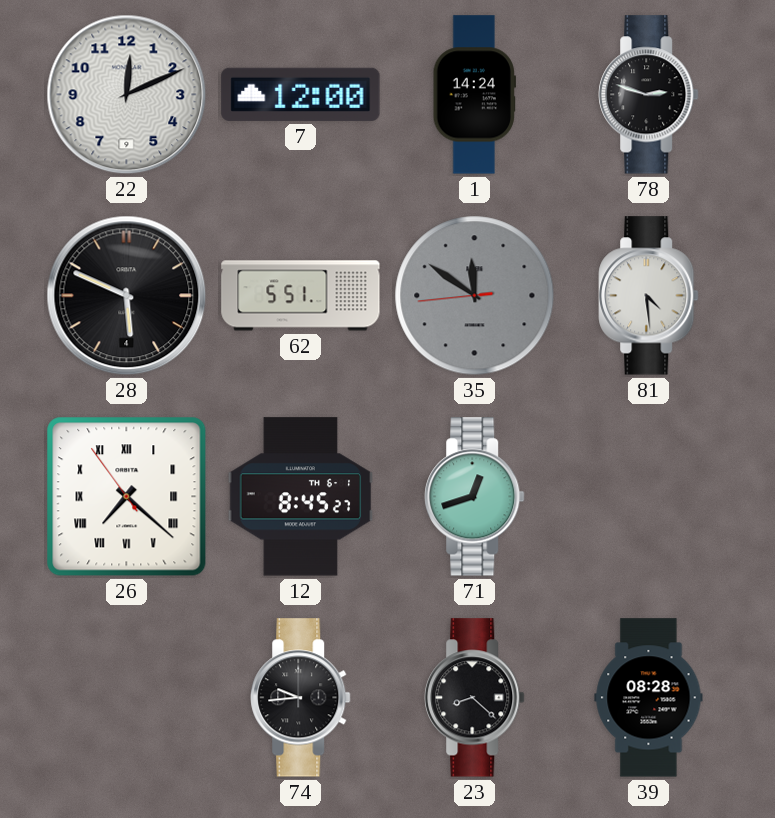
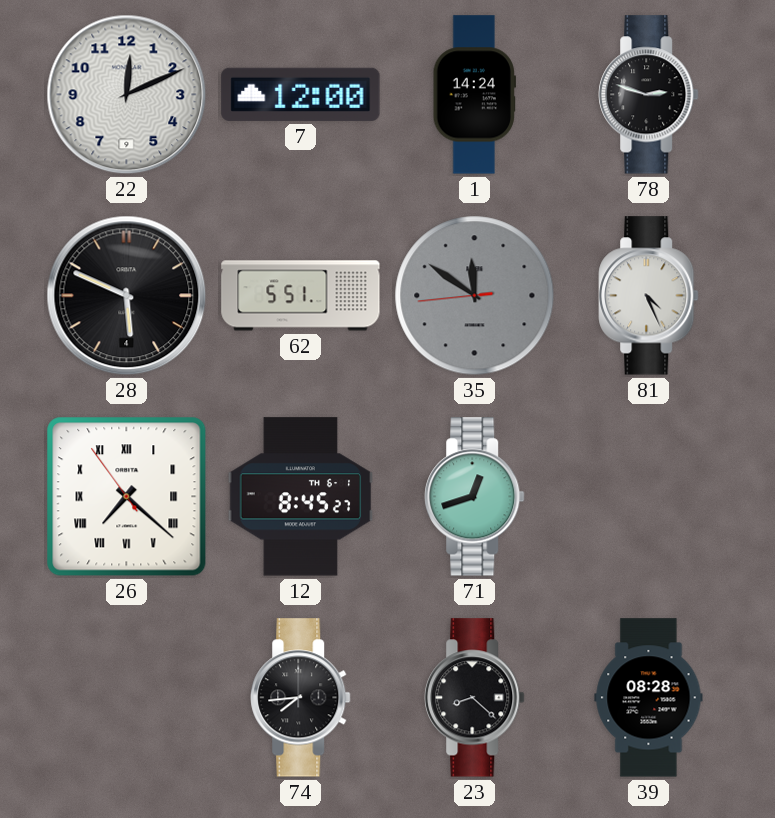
81: 4:29 -> 4:26 (649, 296)
74: 9:44 -> 7:44 (301, 698)
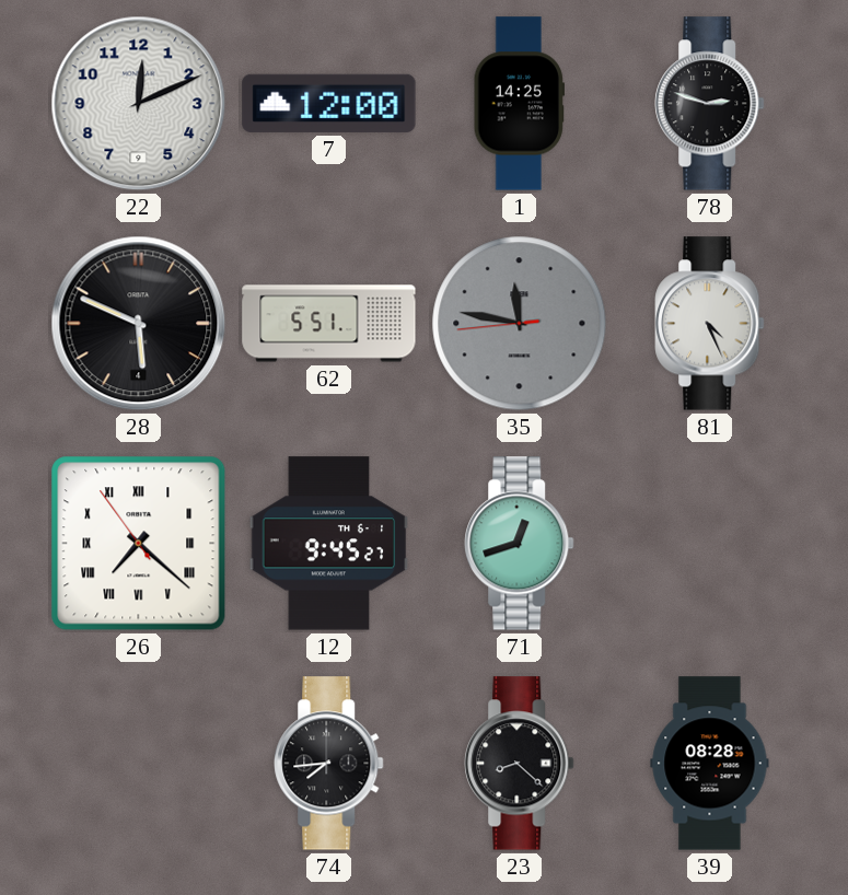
1: 14:24 -> 14:25 (519, 104)
35: 11:50 -> 11:46 (520, 324)
12: 8:45 -> 9:45 (329, 544)
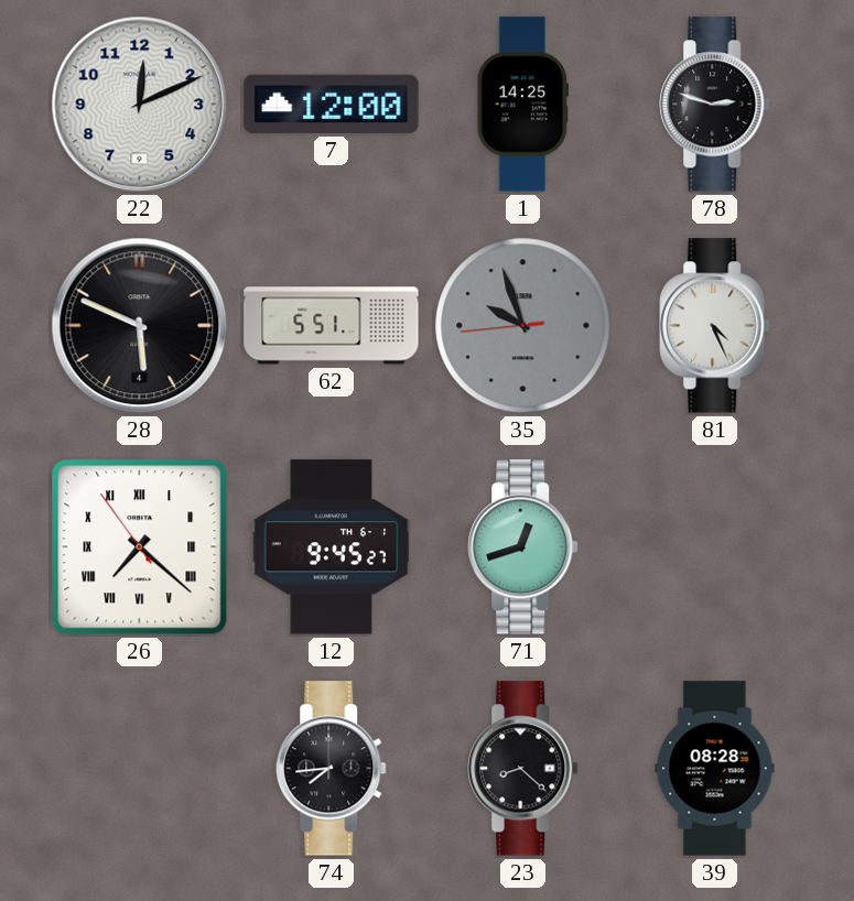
35: 11:46 -> 9:56 (523, 326)
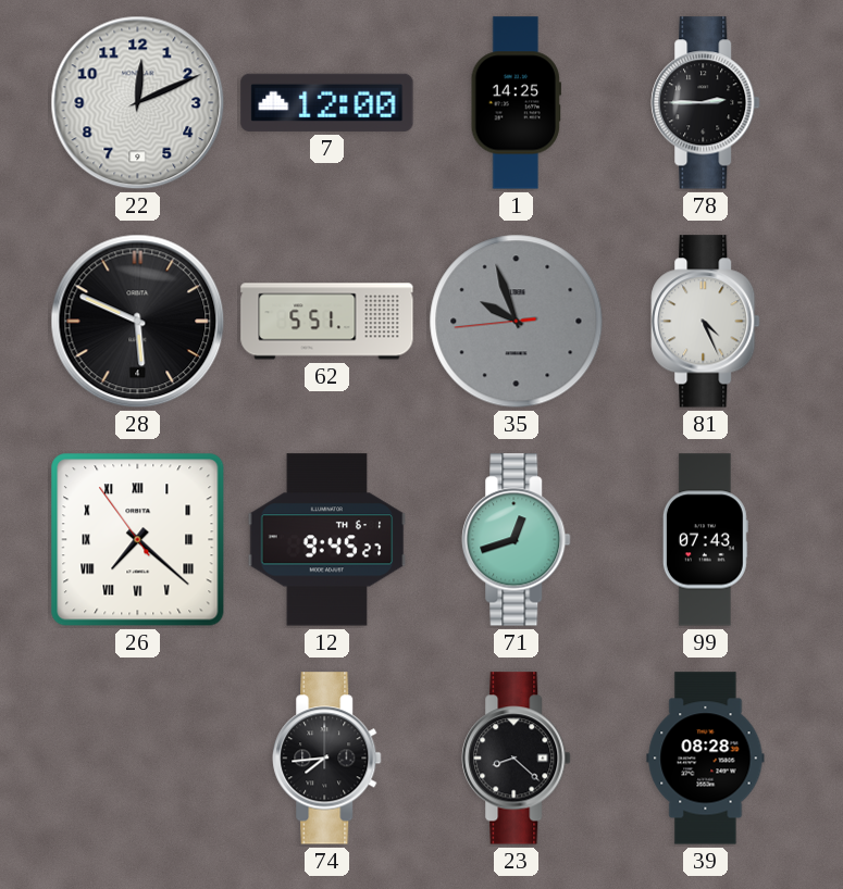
78: 2:48 -> 2:45 (706, 103)
99: none -> 07:43 (705, 540)
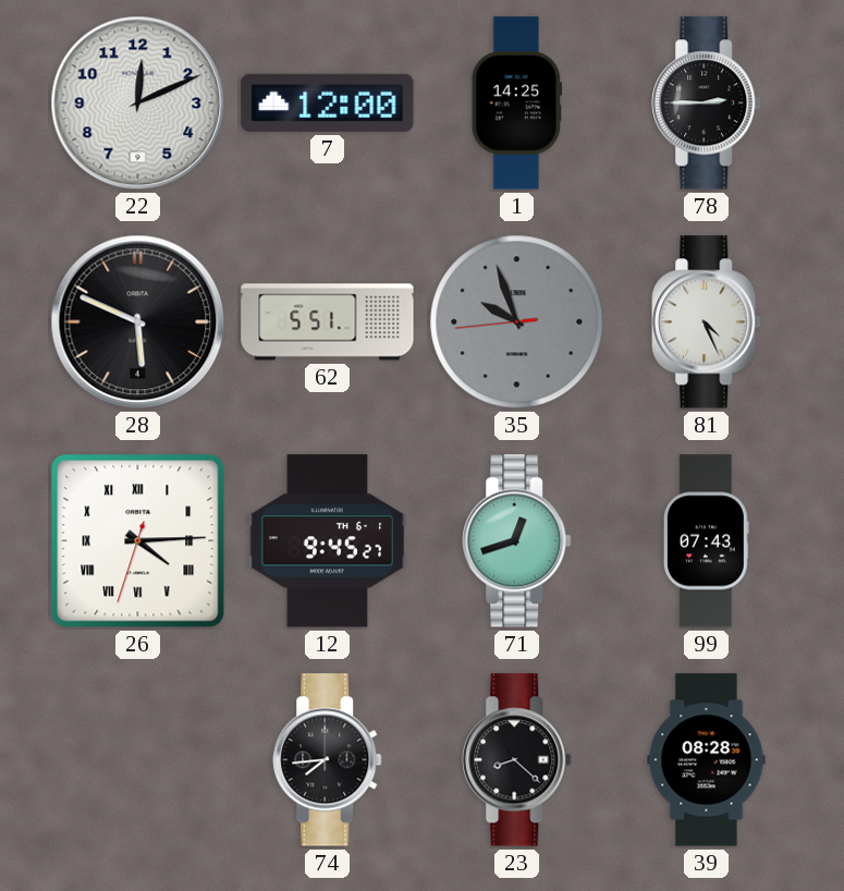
26: 7:21 -> 4:14 (138, 541)
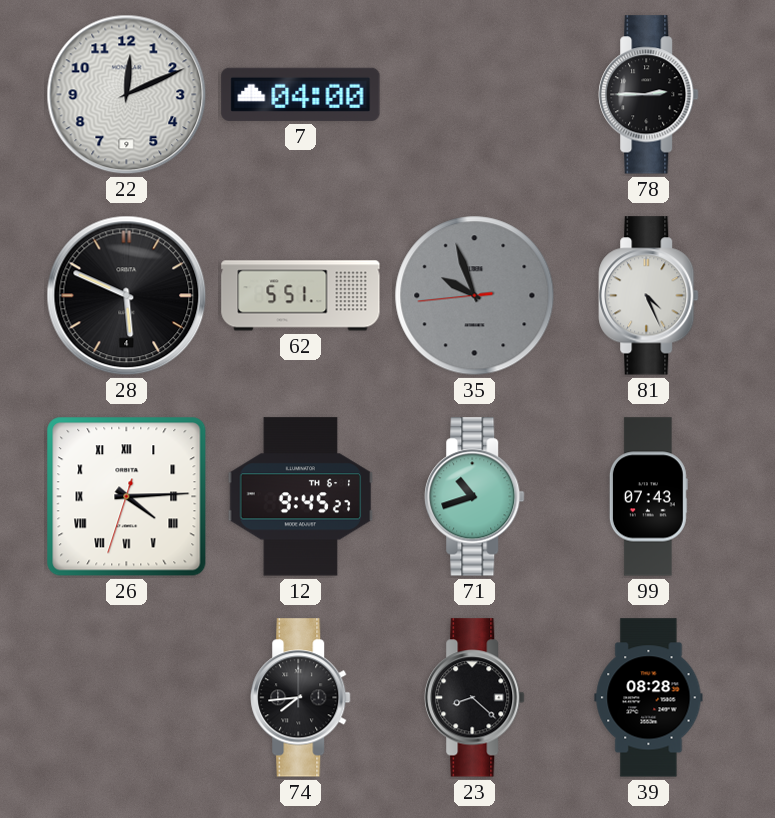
7: 12:00 -> 04:00 (301, 94)
1: 14:25 -> none (516, 103)
71: 12:42 -> 10:42 (475, 497)
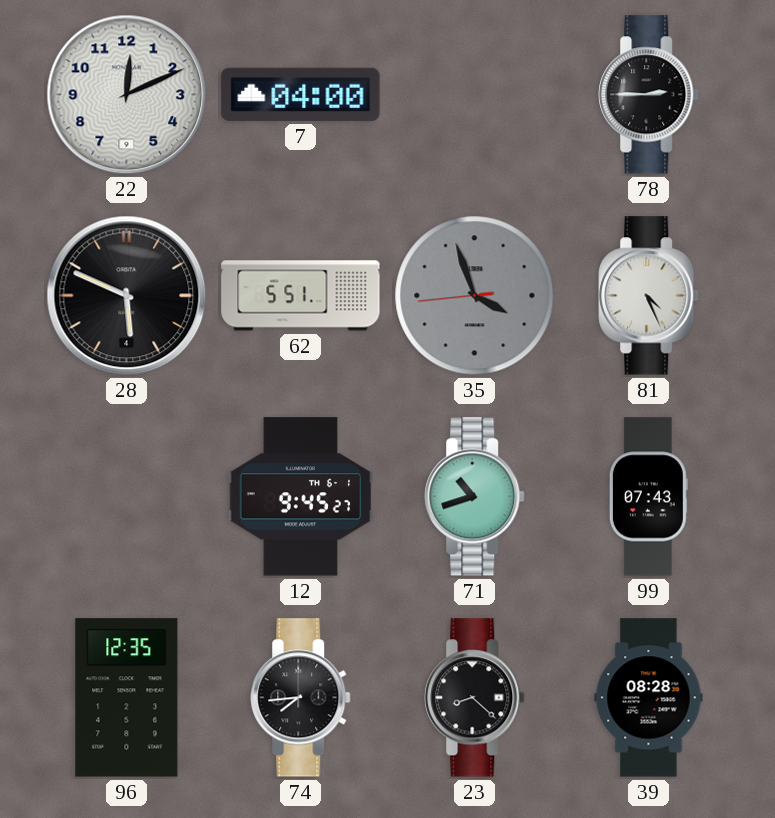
35: 9:56 -> 3:56 (475, 296)
26: 4:14 -> none (127, 497)
96: none -> 12:35 (127, 698)
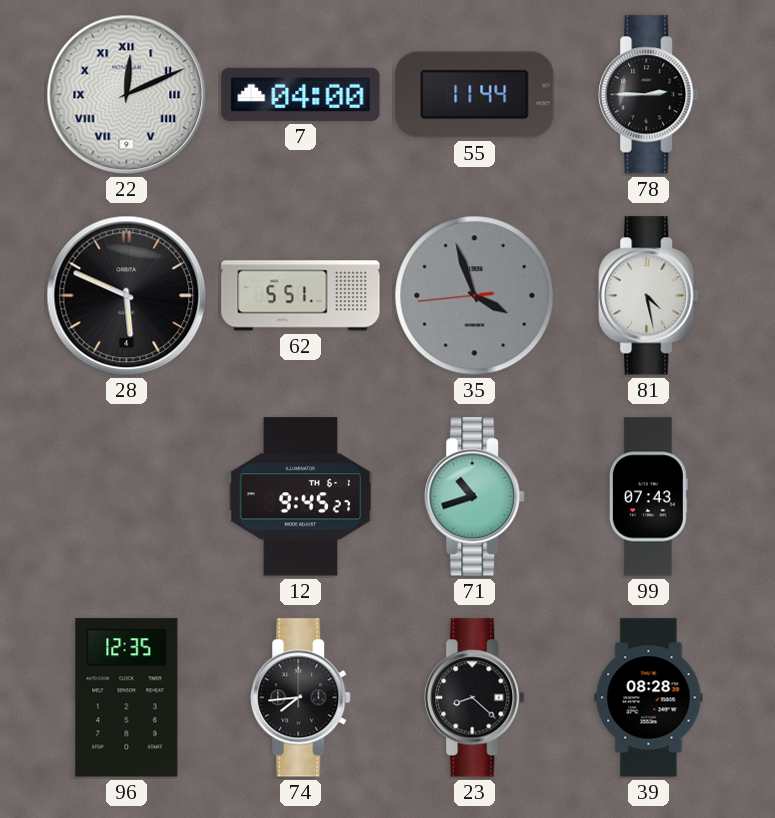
22 numerals: Arabic -> Roman (127, 95)
55: none -> 11:44 (475, 95)
81: 4:26 -> 4:28 (649, 296)
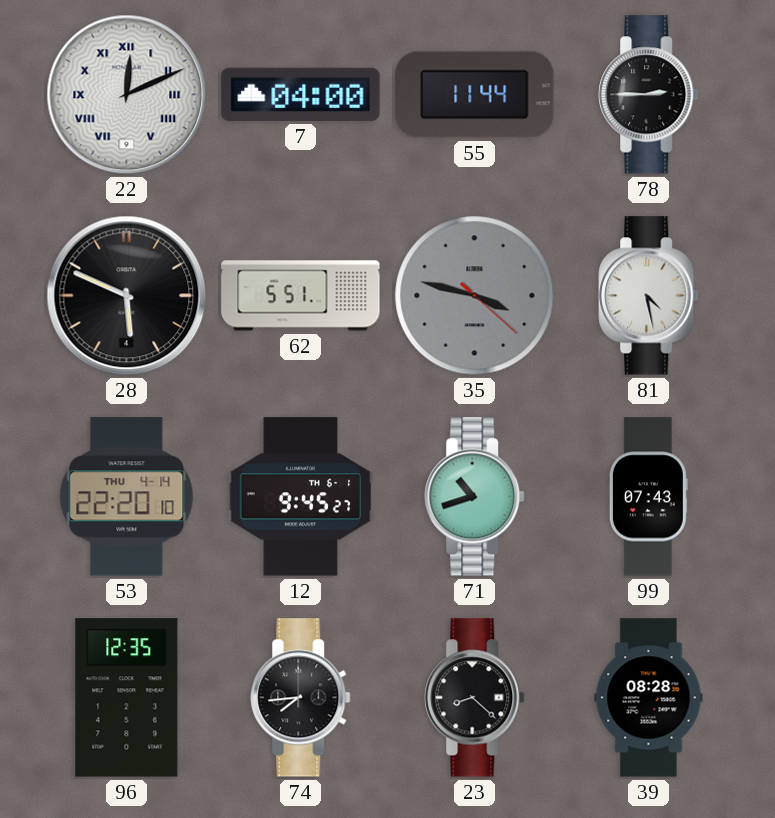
35: 3:56 -> 3:47 (475, 296)
53: none -> 22:20 (127, 497)
